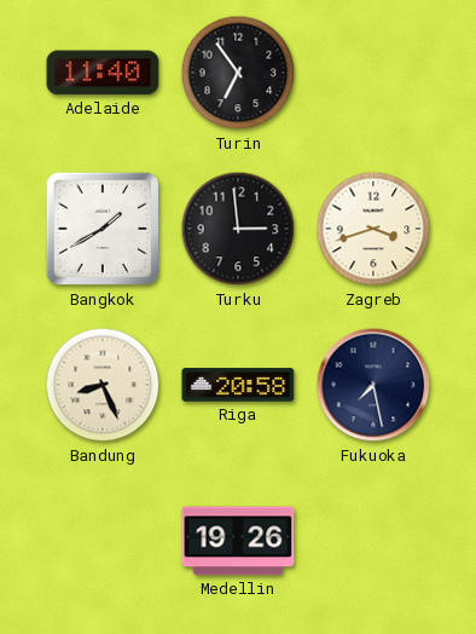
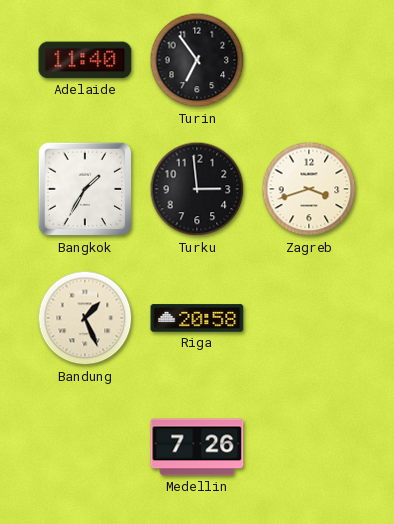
Bangkok: 1:40 -> 1:35 (85, 189)
Bandung: 8:26 -> 1:26 (85, 318)
Fukuoka: 7:28 -> none (373, 385)
Medellin: 19:26 -> 7:26 (197, 447)
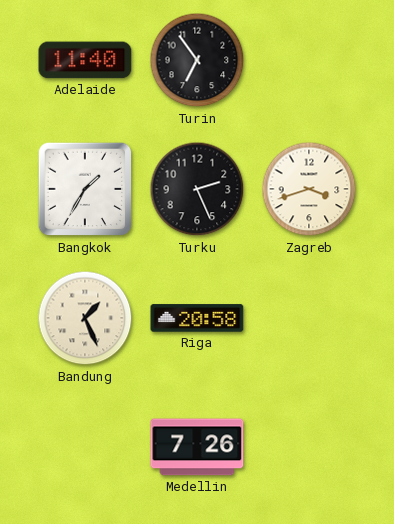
Turku: 2:59 -> 2:26 (197, 189)
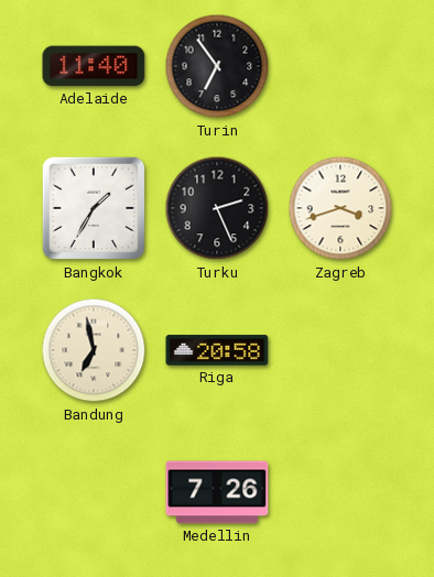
Bandung: 1:26 -> 6:58 (94, 350)
